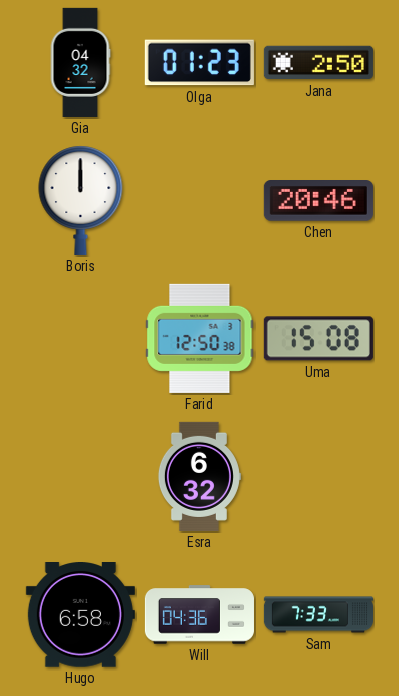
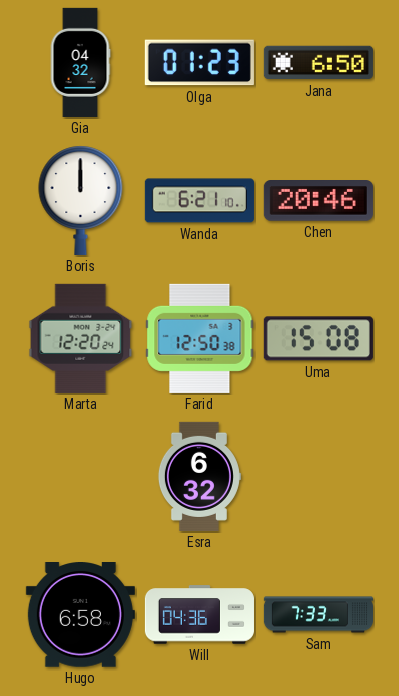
Jana: 2:50 -> 6:50 (318, 63)
Wanda: none -> 6:21 (199, 201)
Marta: none -> 12:20 (81, 338)
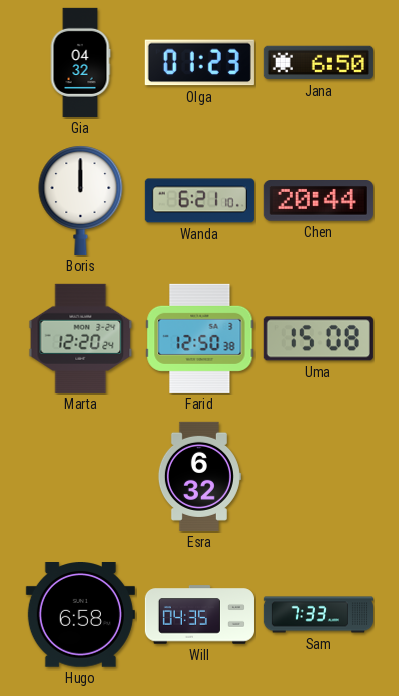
Chen: 20:46 -> 20:44 (318, 201)
Will: 04:36 -> 04:35 (199, 615)
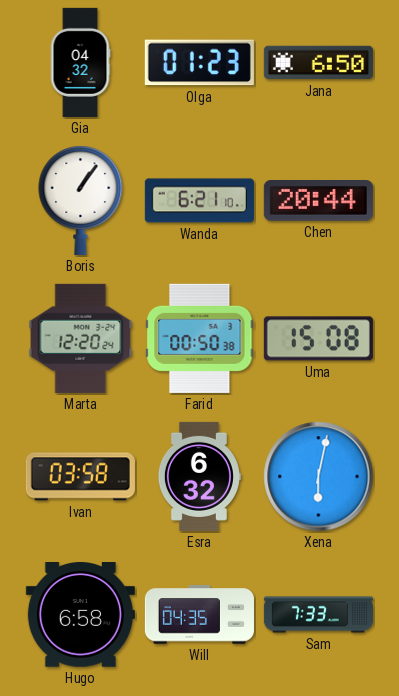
Boris: 12:00 -> 1:06 (81, 200)
Farid: 12:50 -> 00:50 (200, 338)
Ivan: none -> 03:58 (80, 477)
Xena: none -> 6:02 (319, 477)
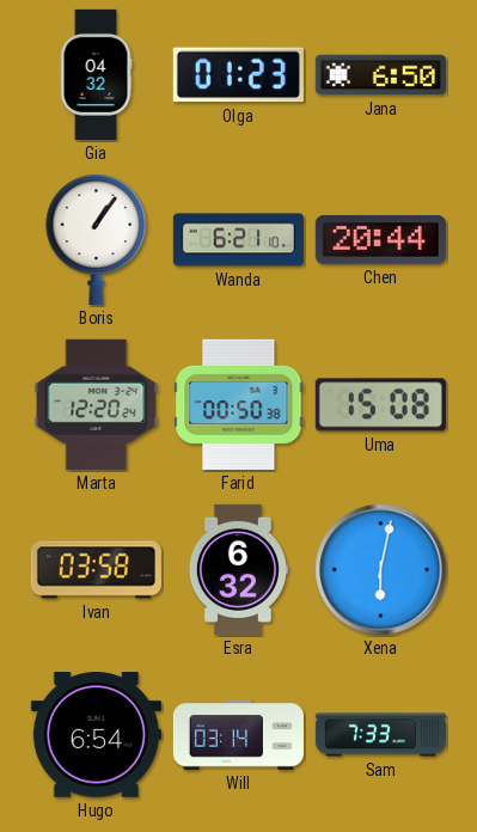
Hugo: 6:58 -> 6:54 (96, 735)
Will: 04:35 -> 03:14 (238, 735)
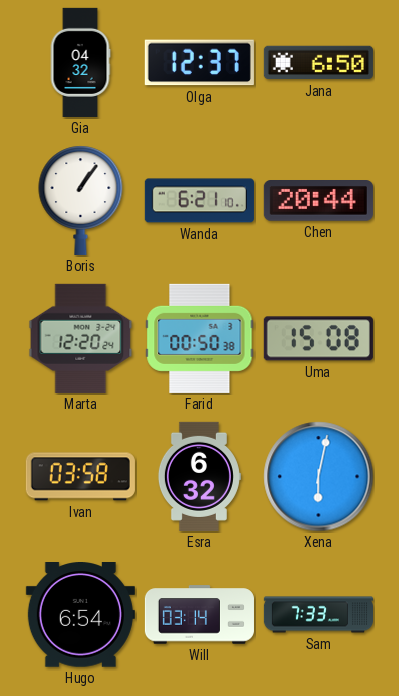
Olga: 01:23 -> 12:37 (199, 63)
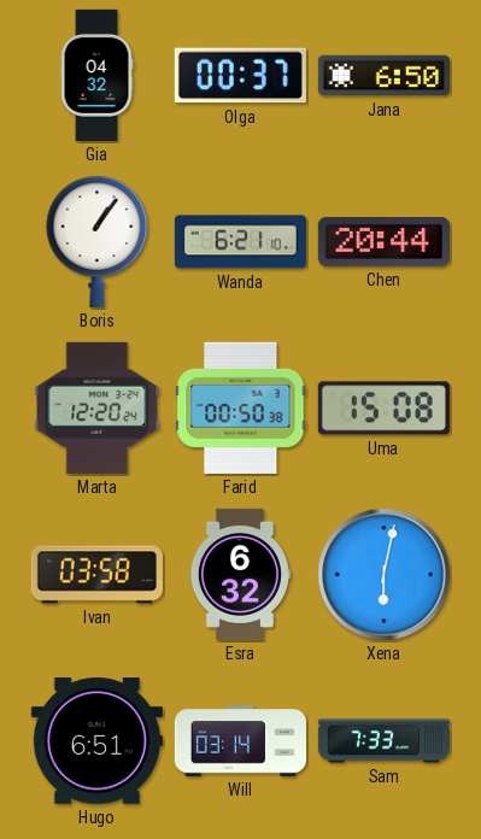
Olga: 12:37 -> 00:37 (240, 76)
Hugo: 6:54 -> 6:51 (96, 741)
